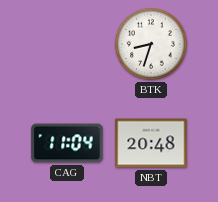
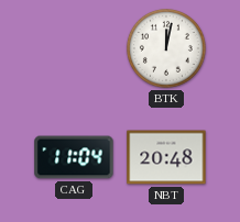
BTK: 8:33 -> 12:02 (166, 48)
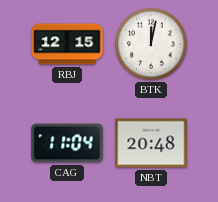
RBJ: none -> 12:15 (67, 44)
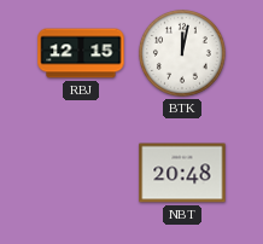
CAG: 11:04 -> none (67, 143)
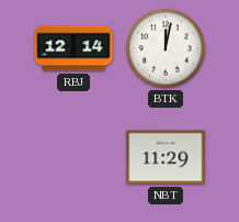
RBJ: 12:15 -> 12:14 (73, 48)
NBT: 20:48 -> 11:29 (166, 157)
